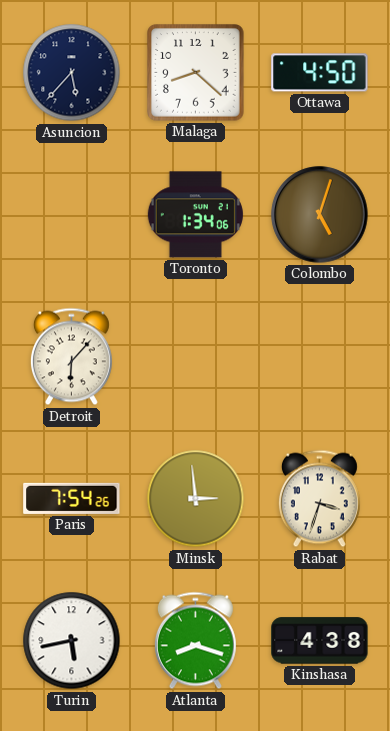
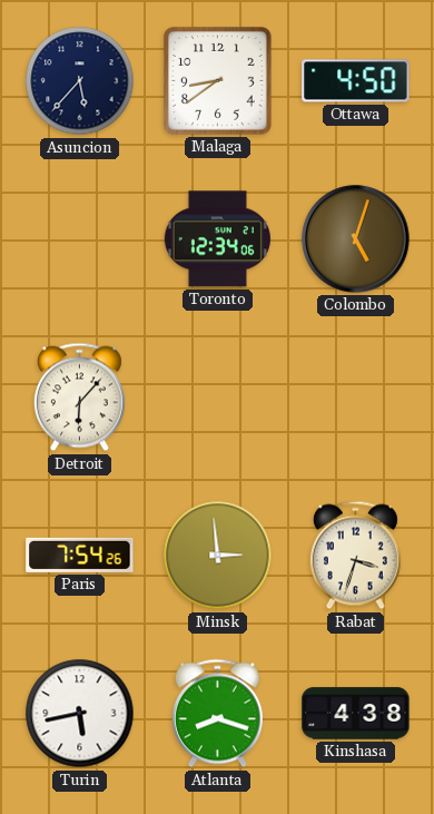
Malaga: 8:22 -> 8:39 (218, 81)
Toronto: 1:34 -> 12:34 (217, 239)
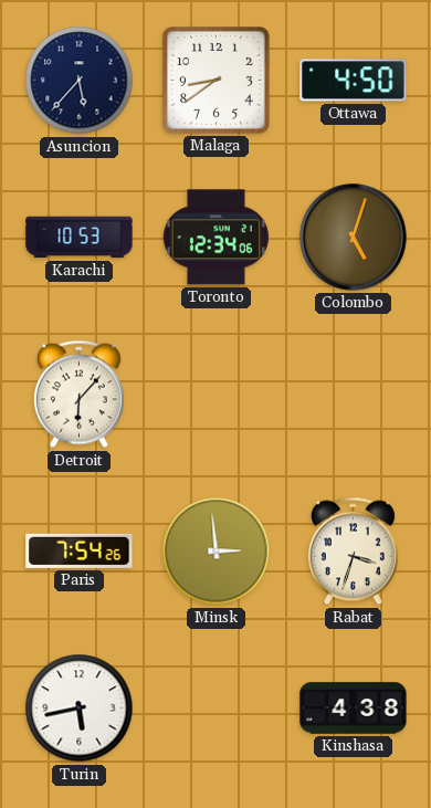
Karachi: none -> 10:53 (80, 238)
Atlanta: 8:18 -> none (217, 714)
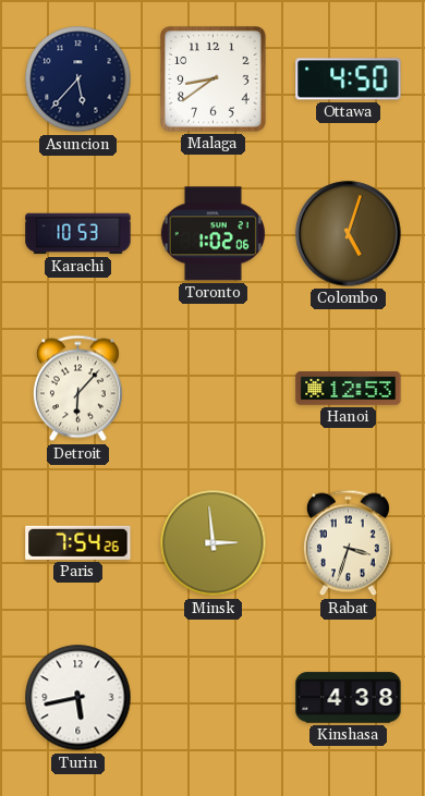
Toronto: 12:34 -> 1:02 (212, 234)
Hanoi: none -> 12:53 (349, 389)
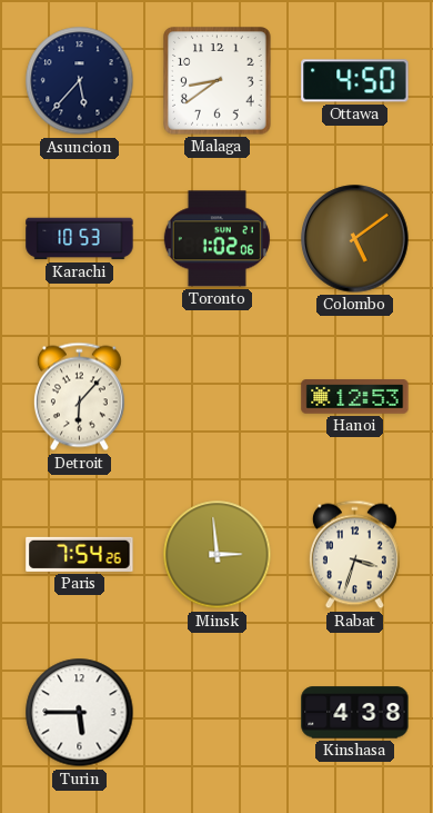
Colombo: 5:03 -> 5:09 (355, 239)
Turin: 5:43 -> 5:45 (80, 713)
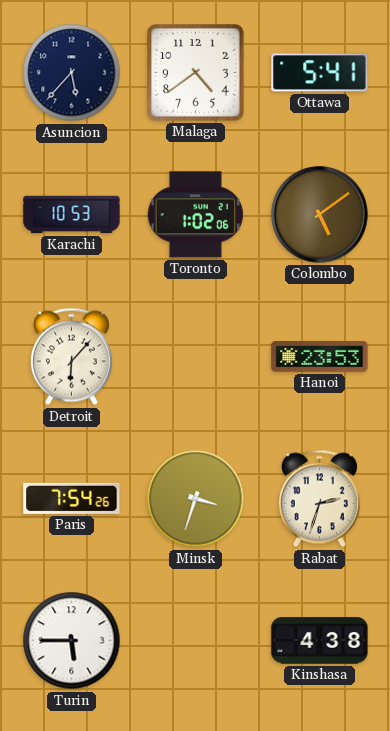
Malaga: 8:39 -> 4:39 (196, 73)
Ottawa: 4:50 -> 5:41 (320, 73)
Hanoi: 12:53 -> 23:53 (320, 357)
Minsk: 2:59 -> 3:33 (196, 499)
Rabat: 3:33 -> 2:33 (319, 499)
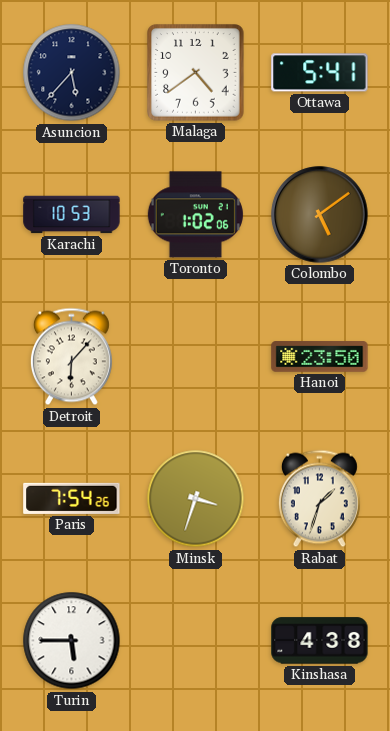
Hanoi: 23:53 -> 23:50 (320, 357)
Rabat: 2:33 -> 1:33 (319, 499)
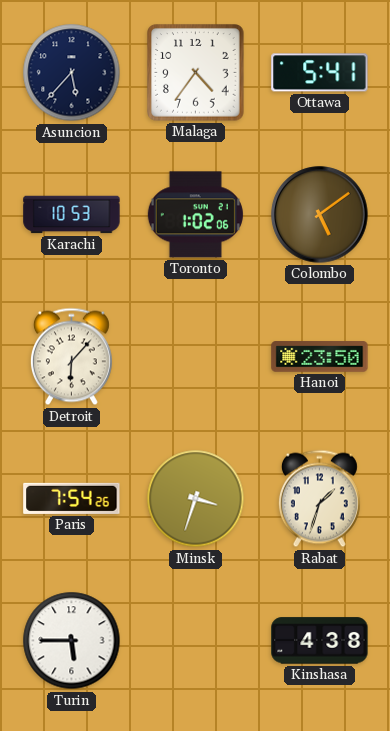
Malaga: 4:39 -> 4:36 (196, 73)
